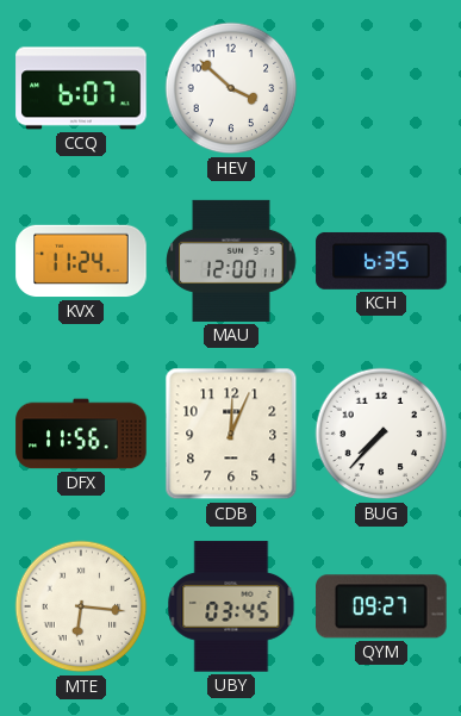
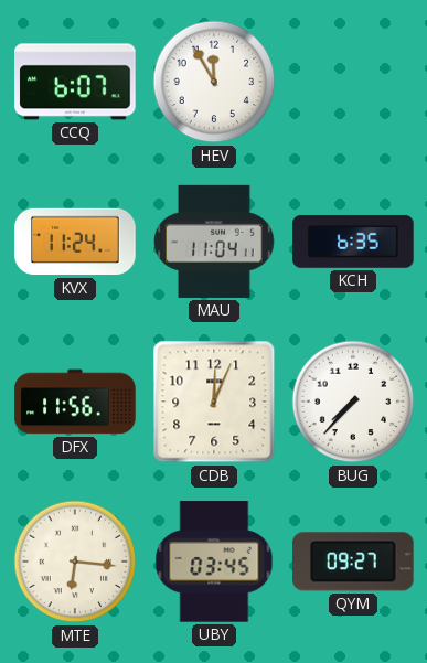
HEV: 3:52 -> 11:55 (214, 82)
MAU: 12:00 -> 11:04 (214, 242)
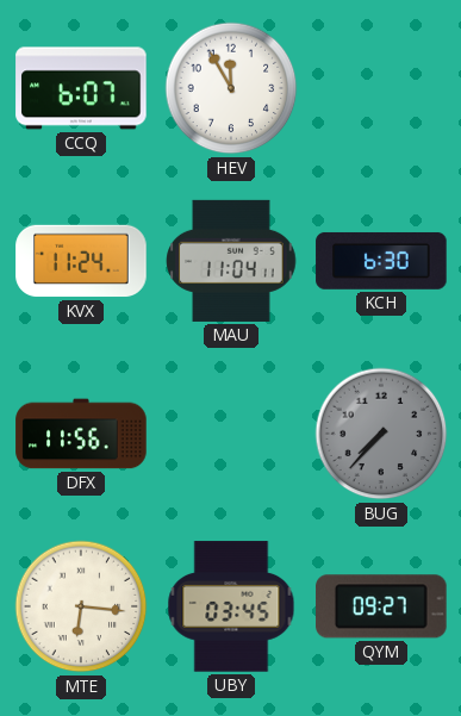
KCH: 6:35 -> 6:30 (381, 261)
CDB: 12:04 -> none (214, 402)
BUG dial: white -> grey (381, 434)
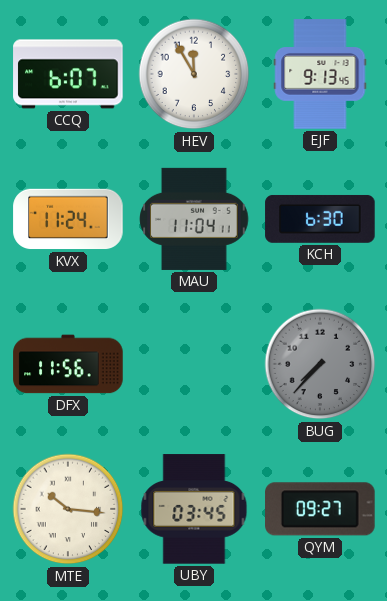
EJF: none -> 9:13 (320, 74)
MTE: 6:16 -> 10:16 (68, 509)
